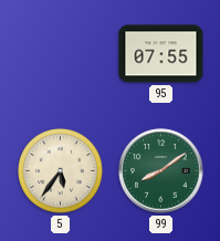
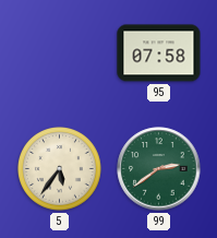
95: 07:55 -> 07:58 (159, 53)
99: 8:09 -> 2:39 (159, 169)
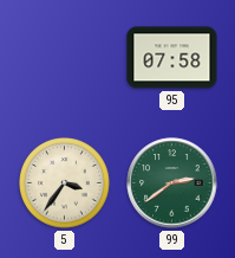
5: 5:36 -> 3:36 (65, 183)
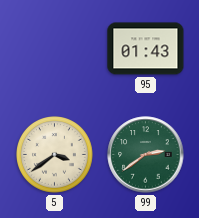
95: 07:58 -> 01:43 (146, 49)
5: 3:36 -> 3:39 (55, 155)
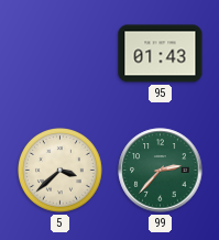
5: 3:39 -> 3:38 (61, 171)
99: 2:39 -> 2:37 (161, 171)
